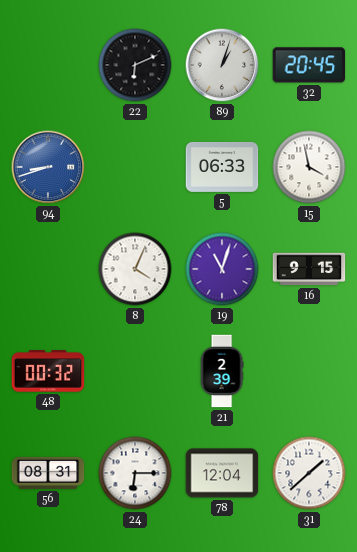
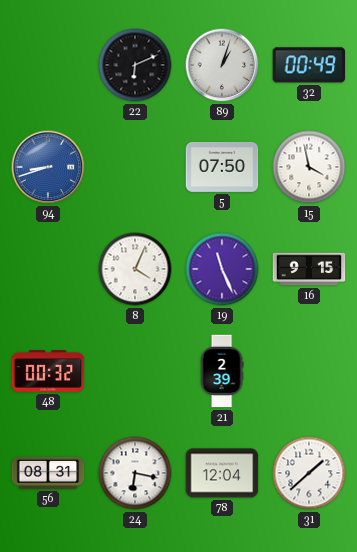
32: 20:45 -> 00:49 (309, 65)
5: 06:33 -> 07:50 (222, 167)
19: 11:03 -> 11:26 (222, 269)
24: 6:15 -> 6:17 (135, 473)
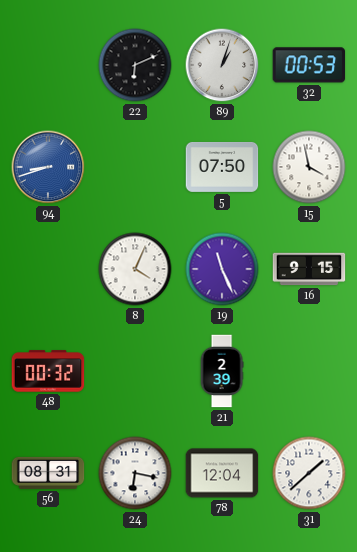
32: 00:49 -> 00:53 (309, 65)
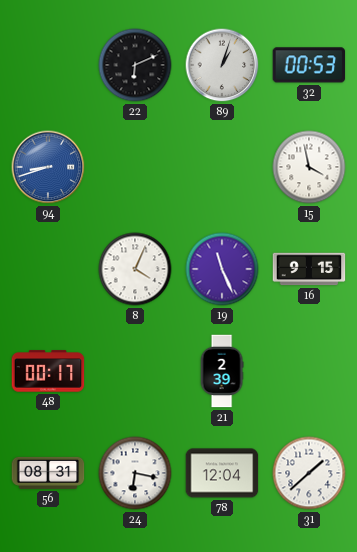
5: 07:50 -> none (222, 167)
48: 00:32 -> 00:17 (48, 371)
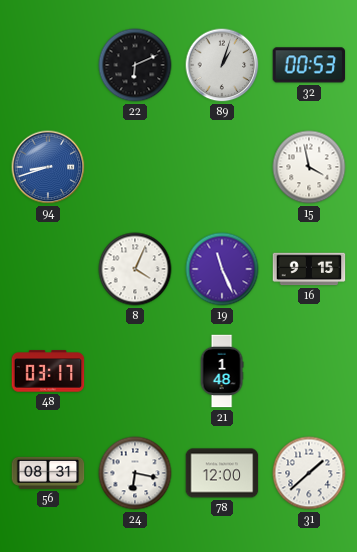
48: 00:17 -> 03:17 (48, 371)
21: 2:39 -> 1:48 (222, 371)
78: 12:04 -> 12:00 (222, 473)
